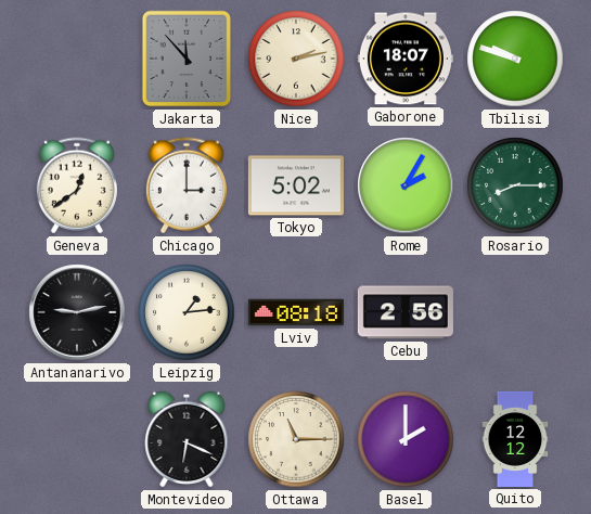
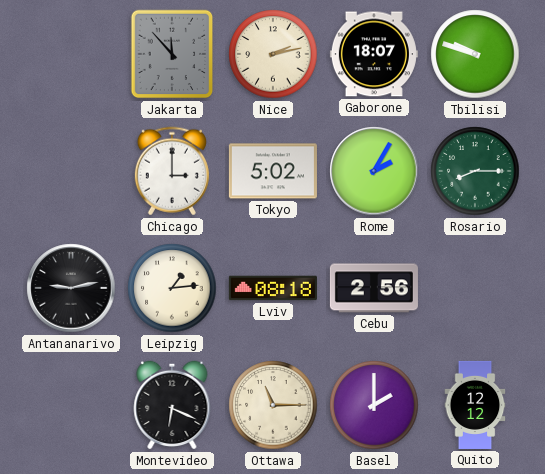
Geneva: 12:39 -> none (77, 185)
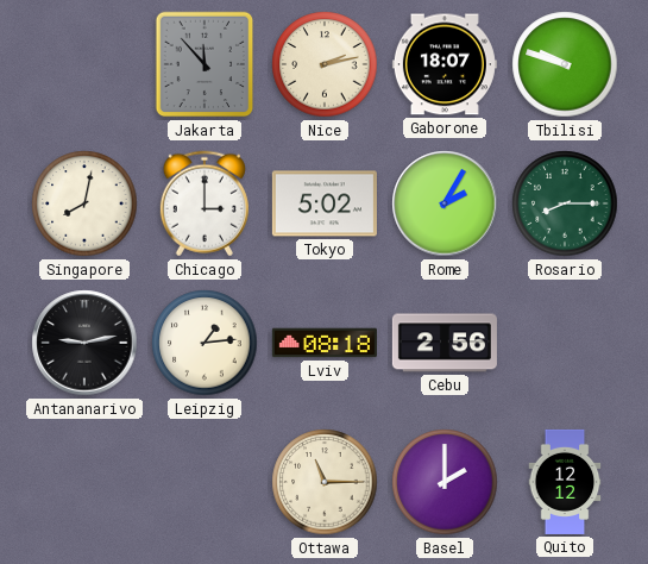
Singapore: none -> 8:02 (84, 203)
Montevideo: 6:19 -> none (172, 405)
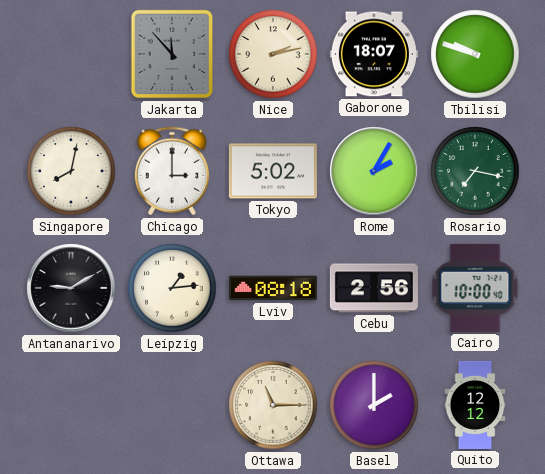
Rosario: 8:15 -> 7:17 (475, 171)
Antananarivo: 9:13 -> 9:10 (71, 288)
Cairo: none -> 10:00 (475, 288)
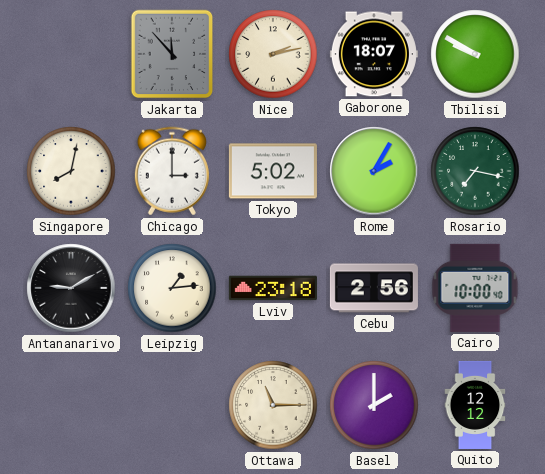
Tbilisi: 9:48 -> 9:50 (475, 54)
Lviv: 08:18 -> 23:18 (273, 288)
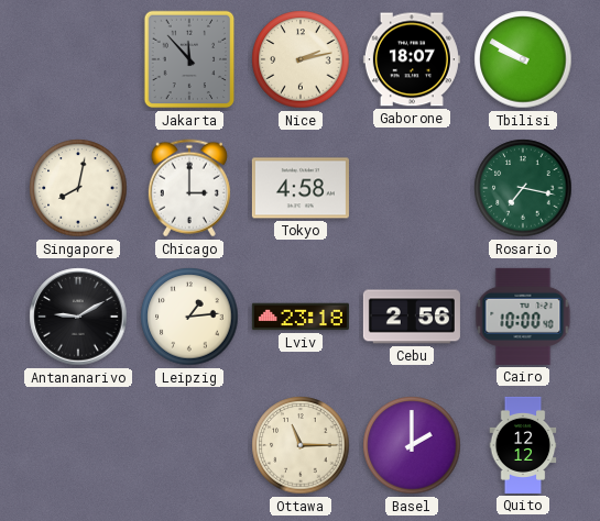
Tokyo: 5:02 -> 4:58 (301, 188)
Rome: 2:05 -> none (374, 171)
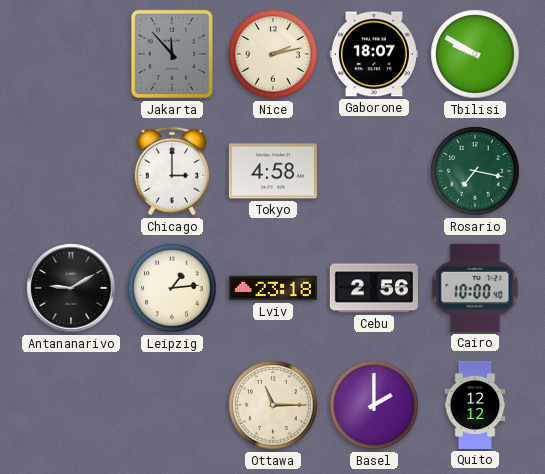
Singapore: 8:02 -> none (78, 188)
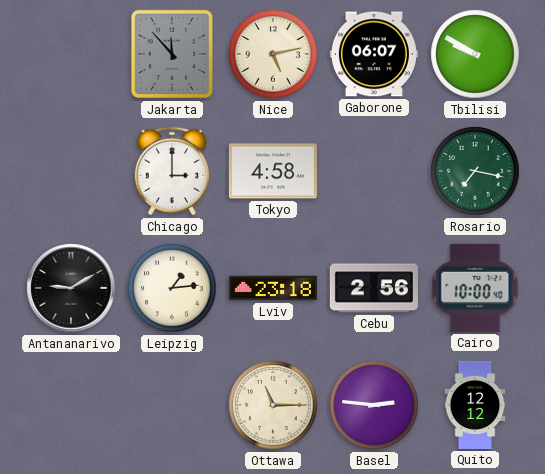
Nice: 2:13 -> 5:13 (273, 54)
Gaborone: 18:07 -> 06:07 (374, 54)
Basel: 2:00 -> 2:46 (374, 405)
